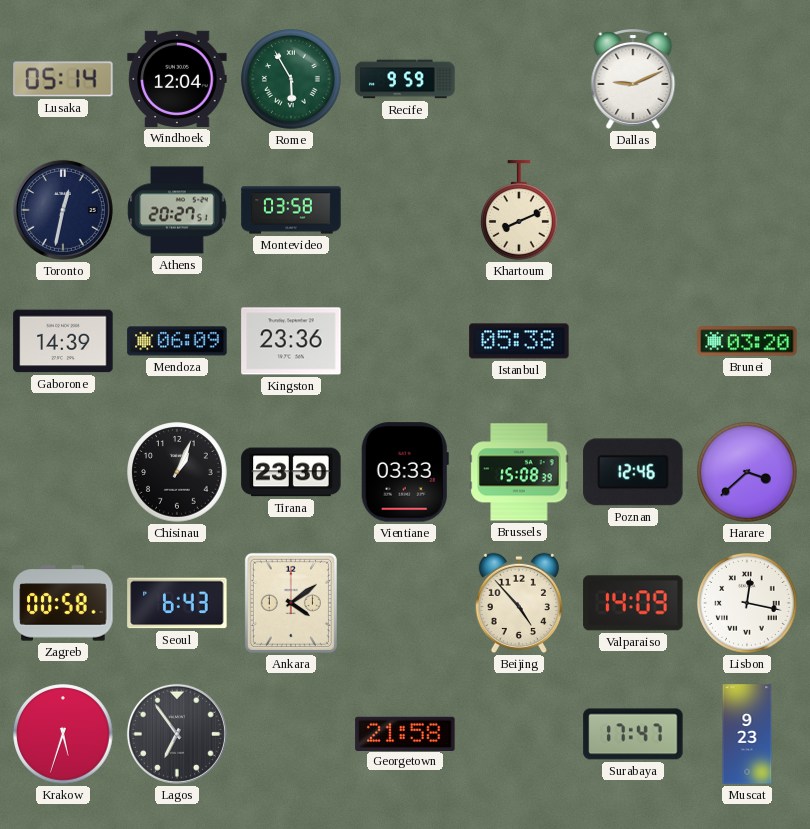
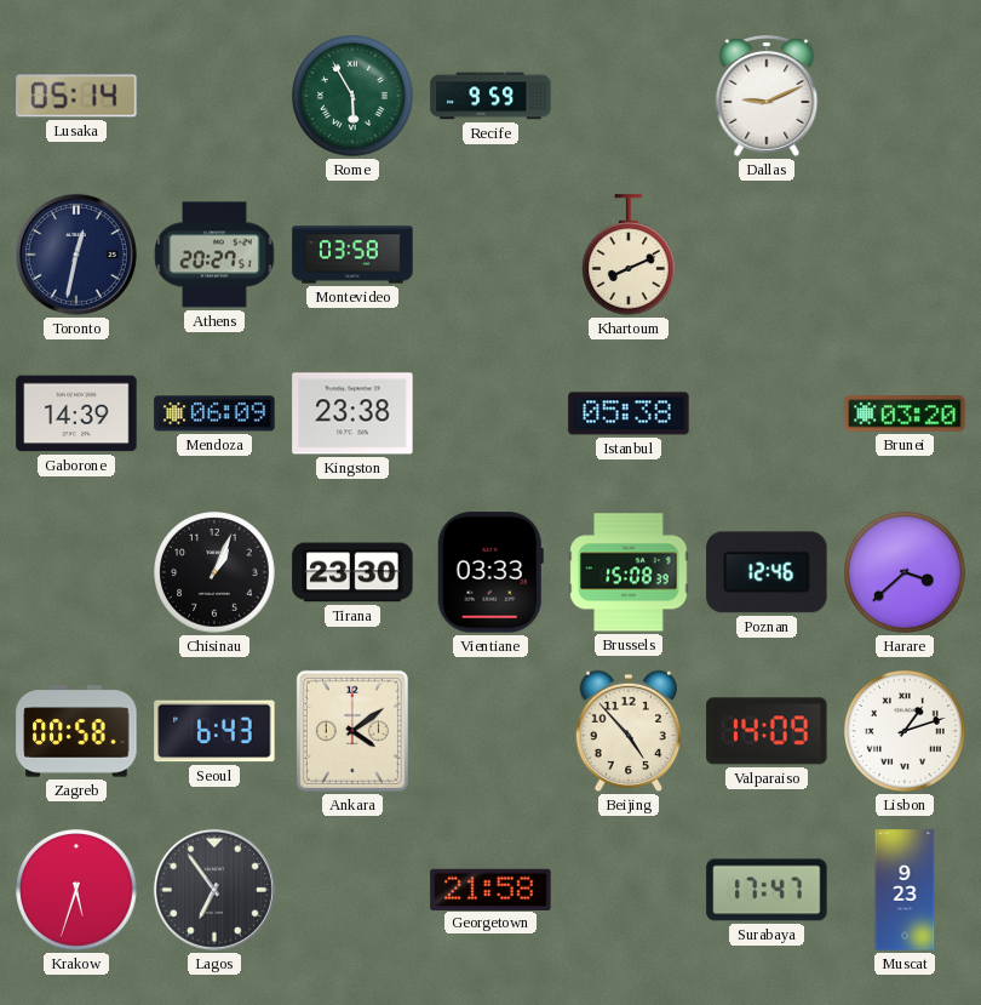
Windhoek: 12:04 -> none (177, 79)
Kingston: 23:36 -> 23:38 (352, 413)
Lisbon: 12:17 -> 1:12 (905, 731)
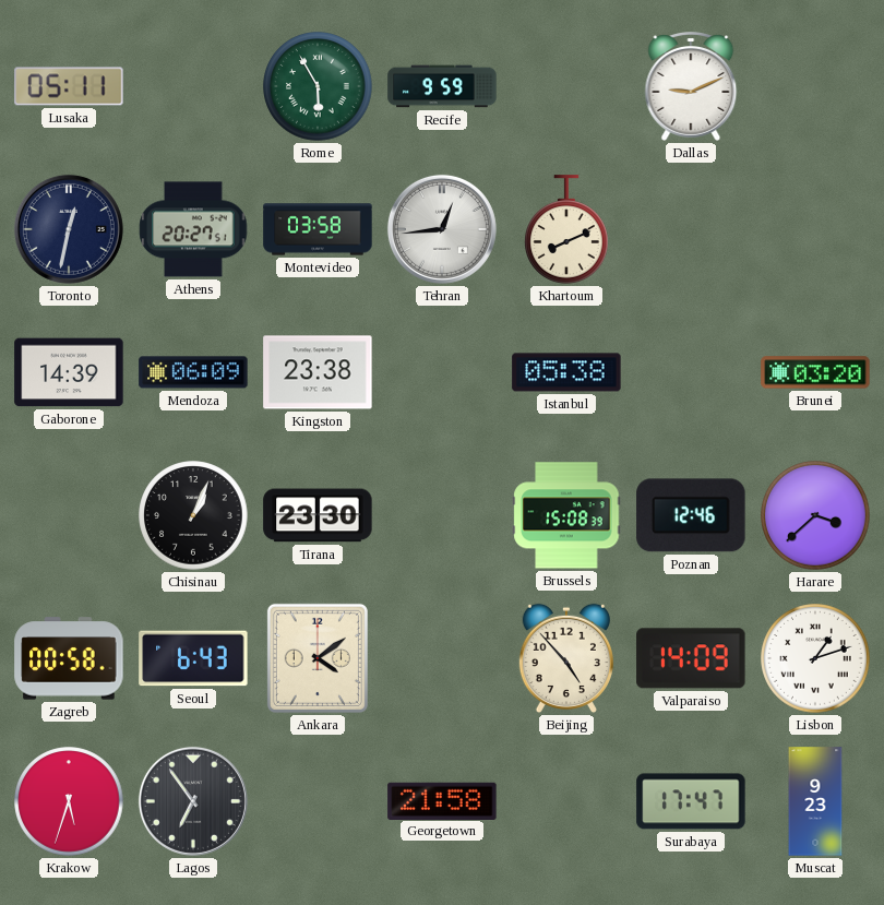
Lusaka: 05:14 -> 05:11 (69, 86)
Tehran: none -> 12:44 (442, 229)
Vientiane: 03:33 -> none (490, 572)
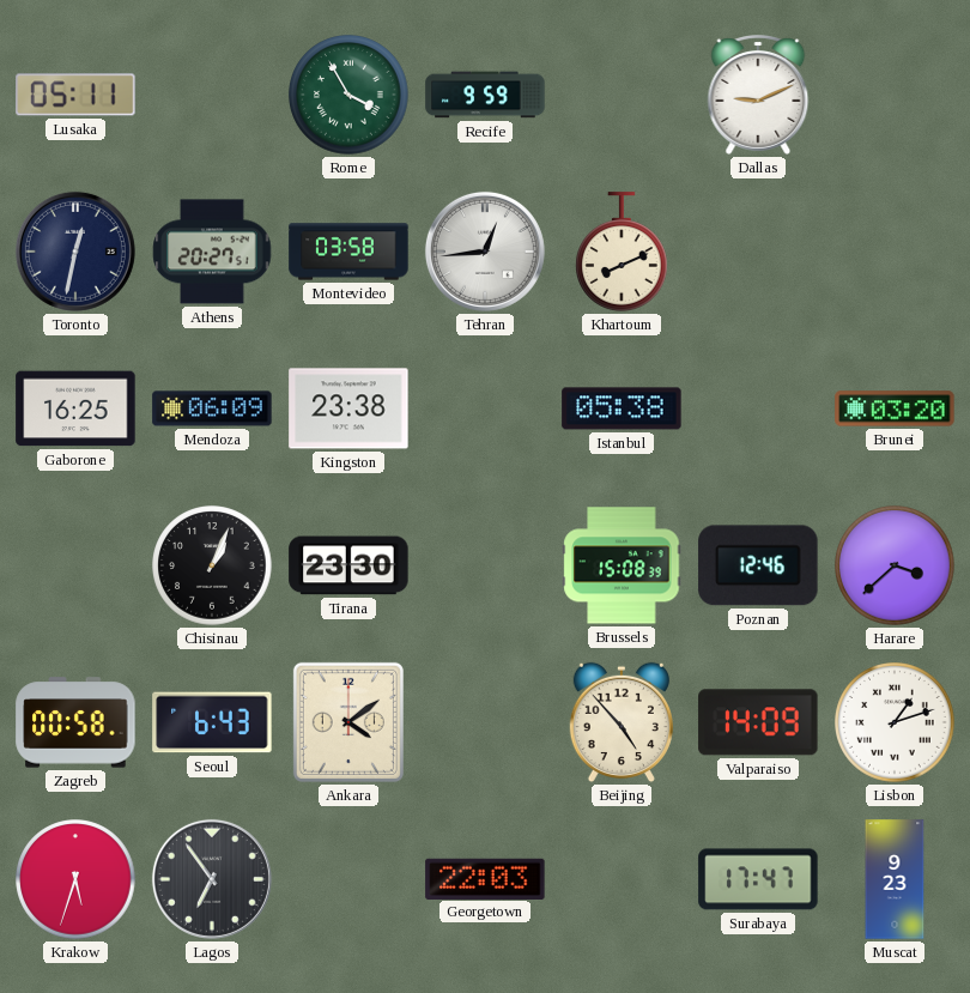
Rome: 5:55 -> 3:55 (348, 95)
Gaborone: 14:39 -> 16:25 (75, 408)
Georgetown: 21:58 -> 22:03 (485, 878)
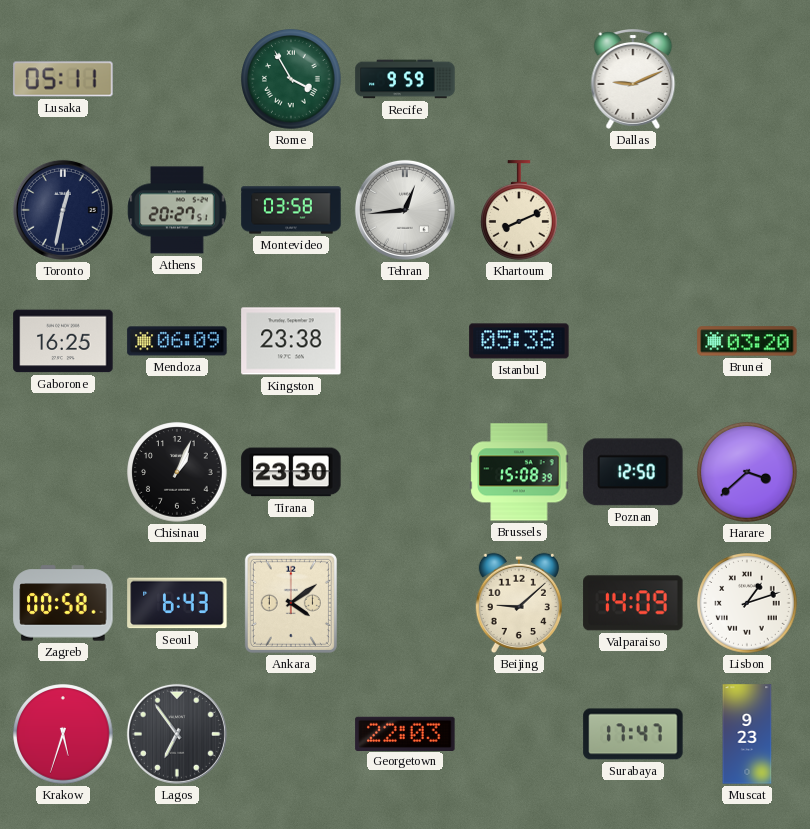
Poznan: 12:46 -> 12:50 (633, 472)
Beijing: 4:53 -> 9:08 (519, 603)
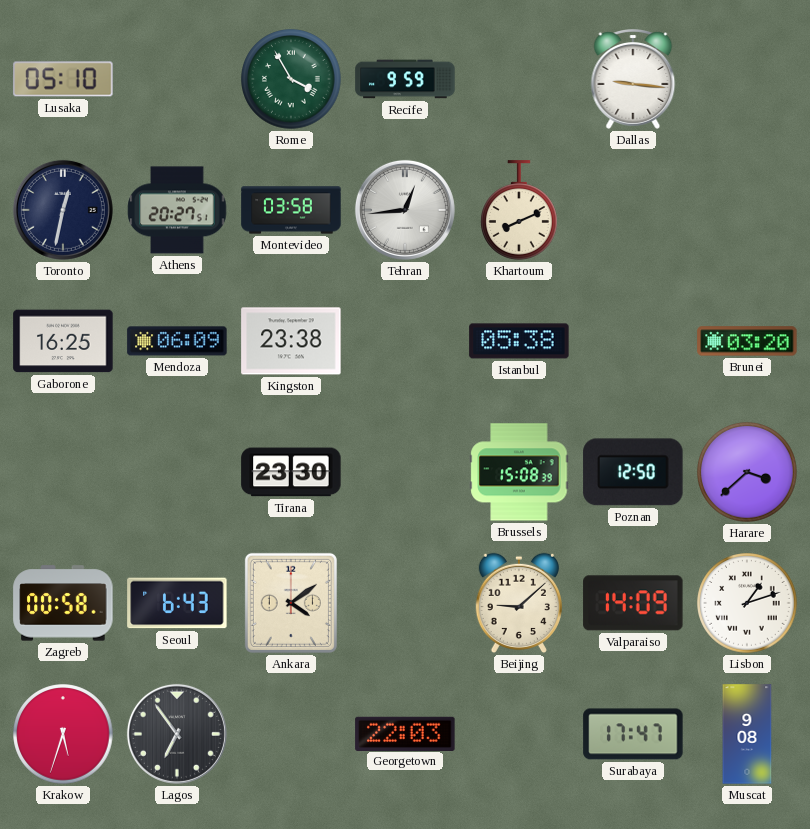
Lusaka: 05:11 -> 05:10 (63, 79)
Dallas: 9:11 -> 9:16 (633, 80)
Chisinau: 1:04 -> none (177, 472)
Muscat: 9:23 -> 9:08 (747, 734)
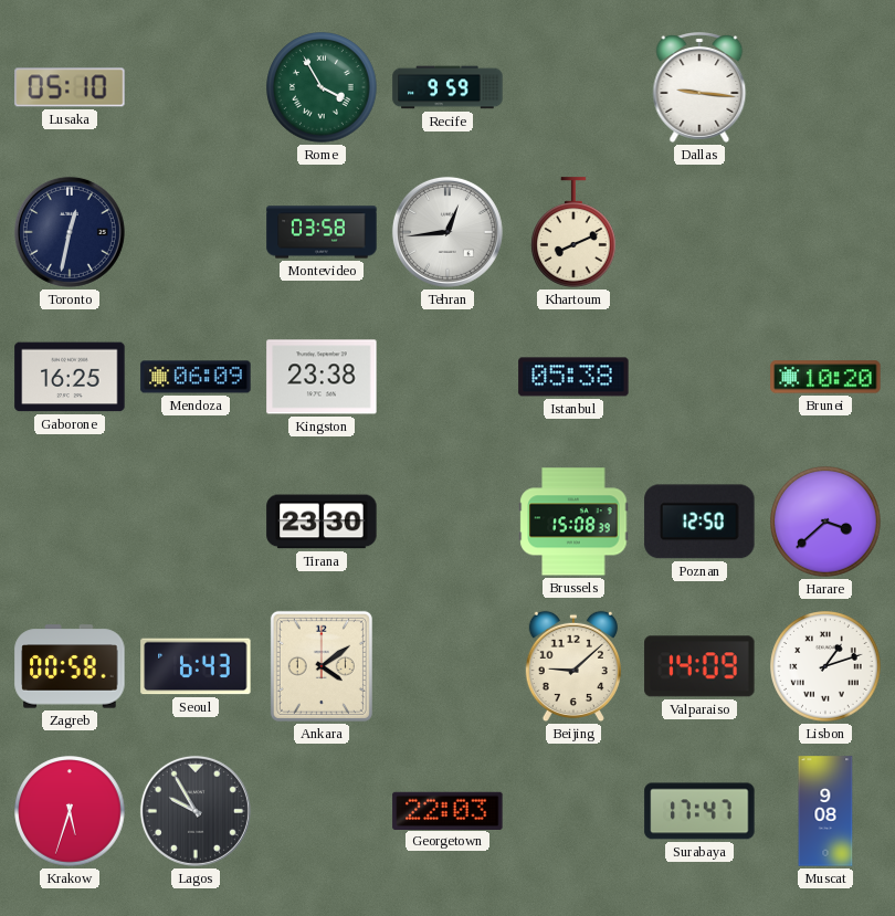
Athens: 20:27 -> none (177, 210)
Brunei: 03:20 -> 10:20 (825, 377)
Lagos: 6:54 -> 9:55 (196, 811)
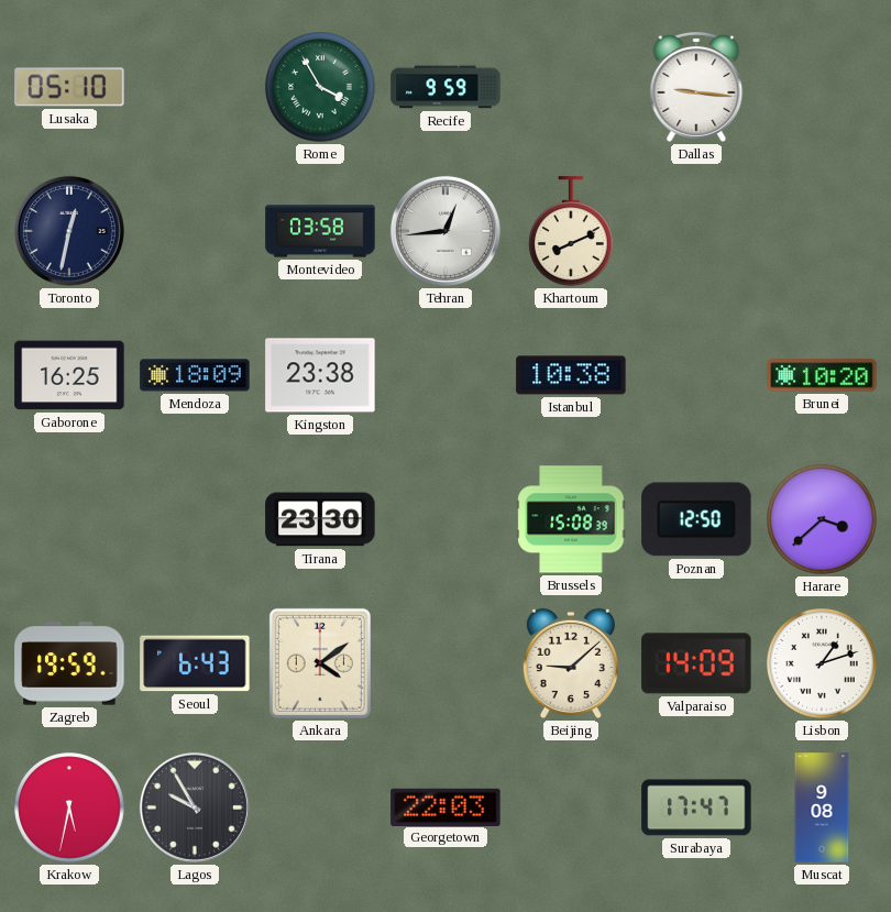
Mendoza: 06:09 -> 18:09 (195, 375)
Istanbul: 05:38 -> 10:38 (571, 375)
Zagreb: 00:58 -> 19:59 (69, 663)
Krakow: 5:33 -> 5:32 (69, 807)
